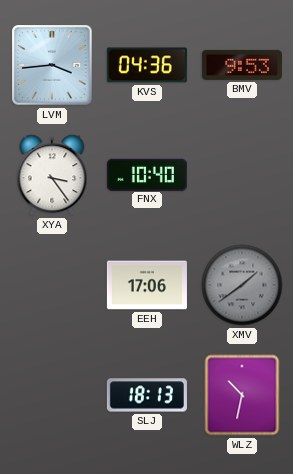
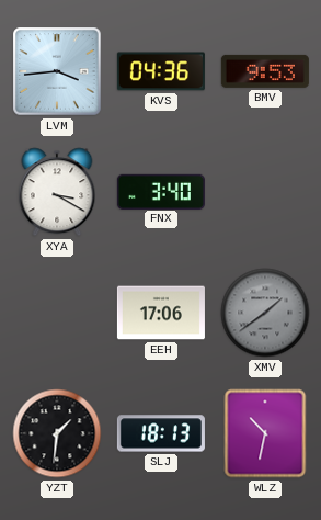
XYA: 3:24 -> 3:20 (57, 192)
FNX: 10:40 -> 3:40 (161, 191)
YZT: none -> 1:31 (57, 433)
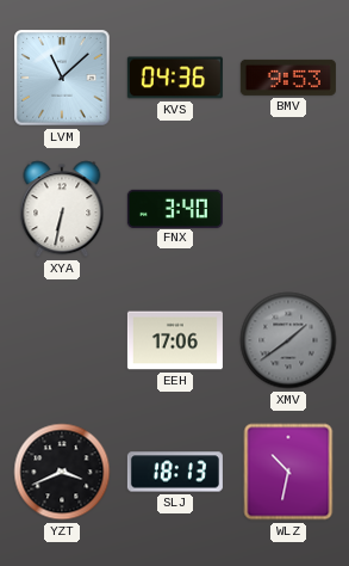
LVM: 3:44 -> 11:08 (62, 78)
XYA: 3:20 -> 6:32 (62, 209)
YZT: 1:31 -> 3:41 (62, 472)
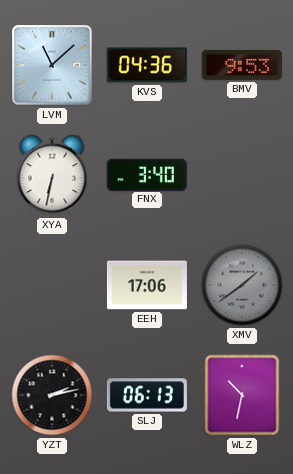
YZT: 3:41 -> 2:13 (52, 395)
SLJ: 18:13 -> 06:13 (147, 395)
